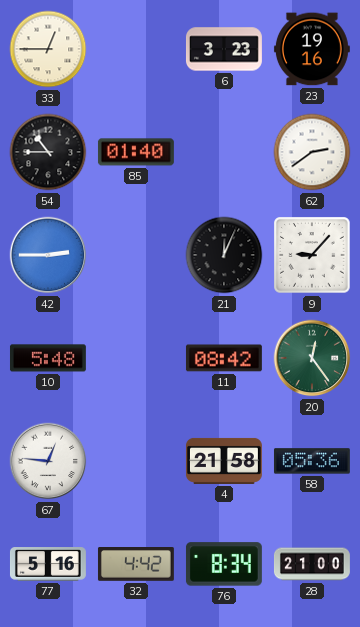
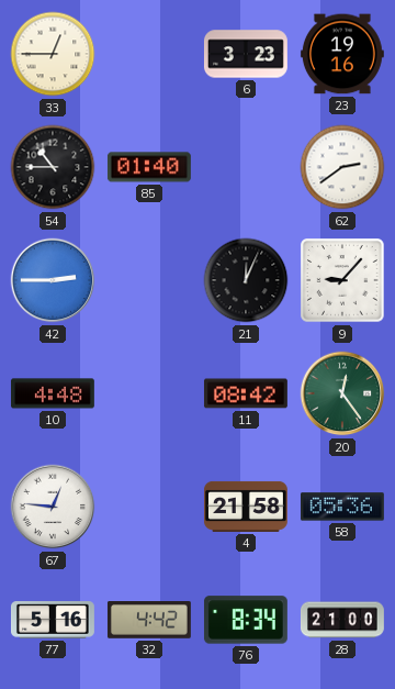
10: 5:48 -> 4:48 (53, 393)
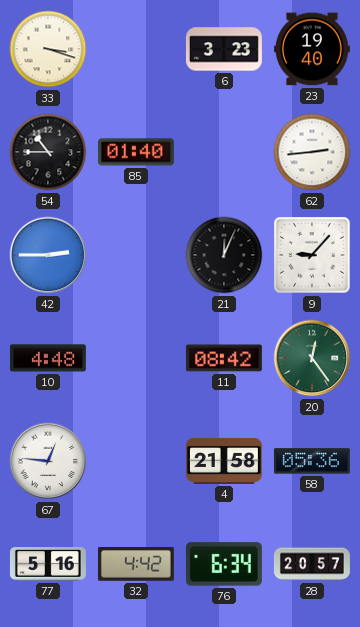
33: 12:45 -> 3:18 (48, 49)
23: 19:16 -> 19:40 (312, 49)
62: 2:39 -> 2:44 (312, 152)
76: 8:34 -> 6:34 (224, 564)
28: 21:00 -> 20:57 (312, 564)
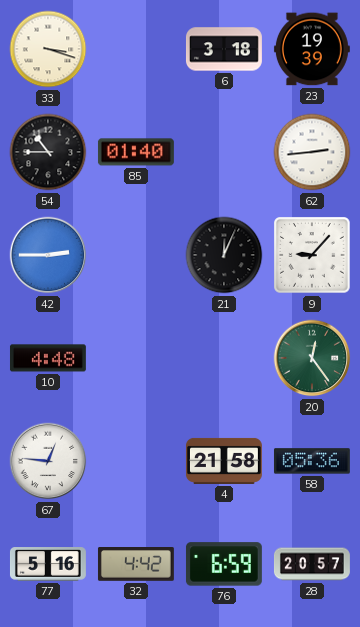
6: 3:23 -> 3:18 (224, 49)
23: 19:40 -> 19:39 (312, 49)
11: 08:42 -> none (224, 358)
76: 6:34 -> 6:59 (224, 564)
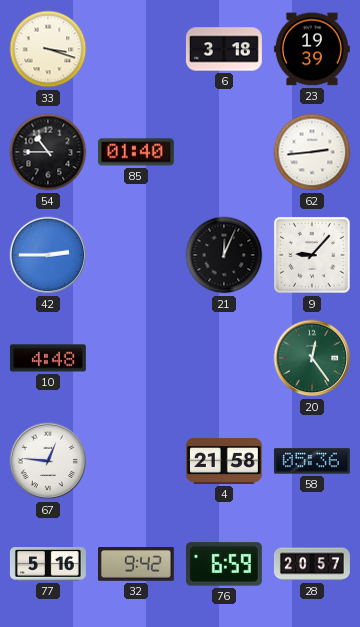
32: 4:42 -> 9:42 (136, 564)
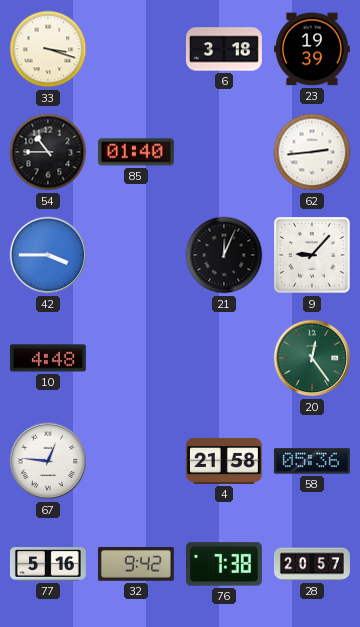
42: 2:45 -> 3:45 (48, 255)
76: 6:59 -> 7:38 (224, 564)
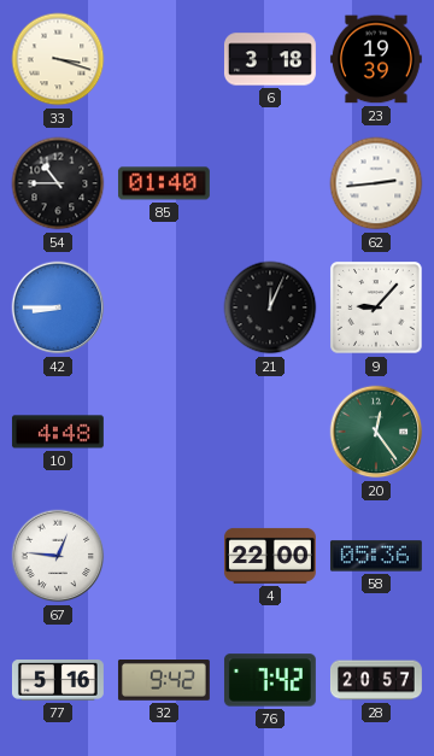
42: 3:45 -> 8:45 (58, 307)
4: 21:58 -> 22:00 (270, 556)
76: 7:38 -> 7:42 (270, 680)
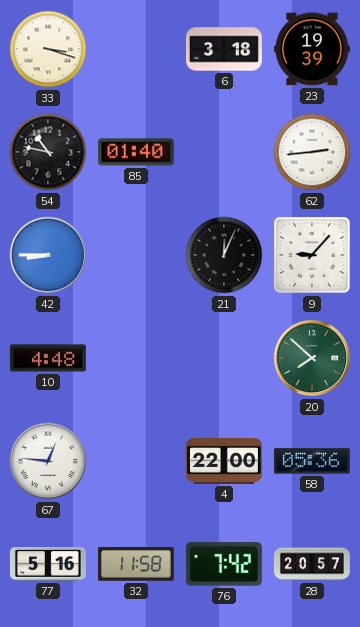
54: 10:45 -> 10:47 (48, 152)
20: 12:24 -> 7:52 (312, 358)
32: 9:42 -> 11:58 (136, 564)
